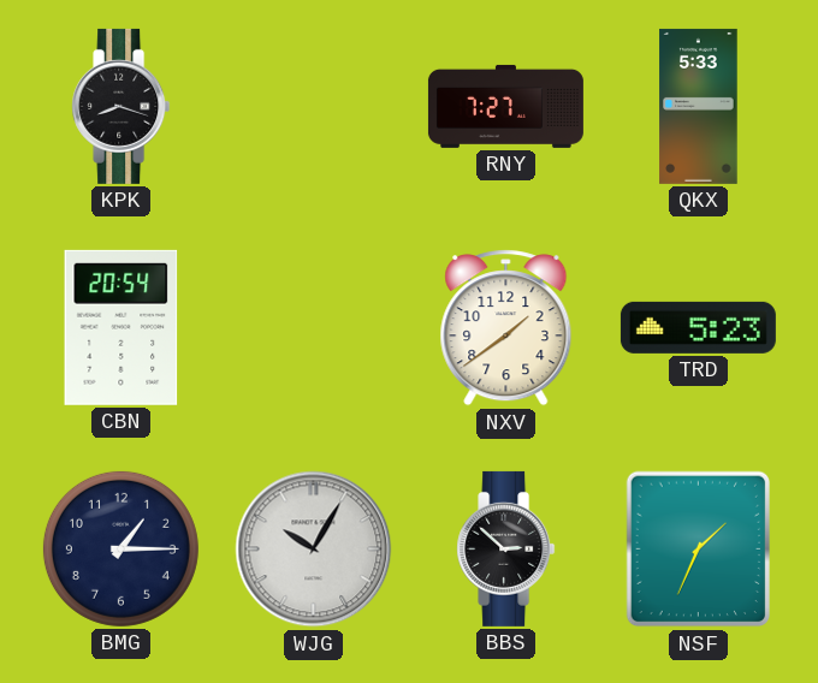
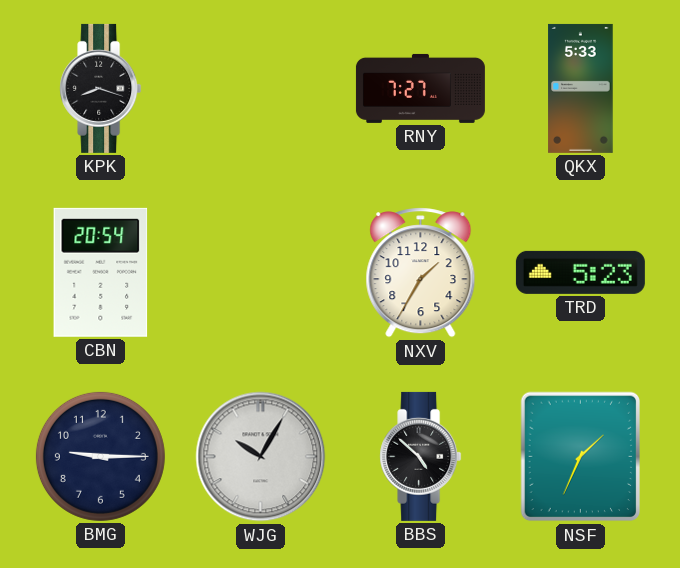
NXV: 1:39 -> 1:35 (421, 273)
BMG: 1:15 -> 9:15 (100, 456)
BBS: 2:52 -> 4:52 (421, 456)
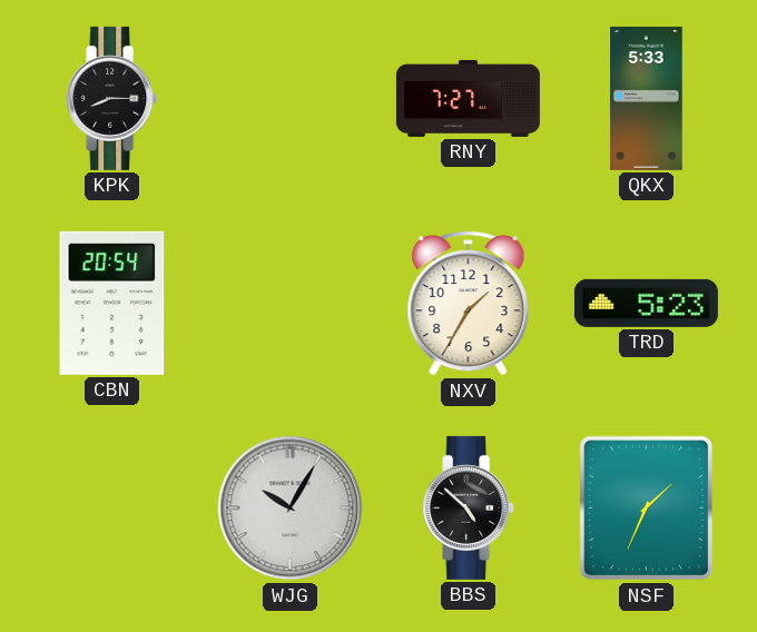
KPK: 8:18 -> 8:15 (112, 98)
BMG: 9:15 -> none (100, 456)
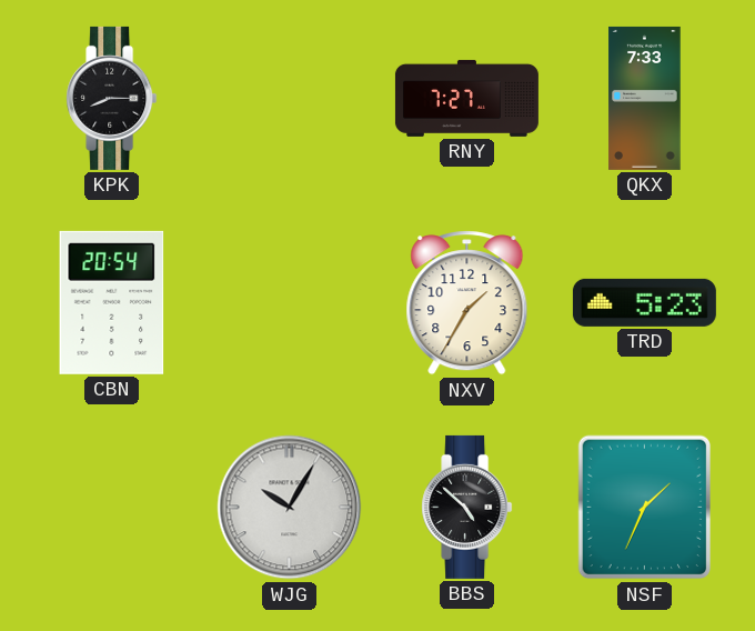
QKX: 5:33 -> 7:33 (645, 98)
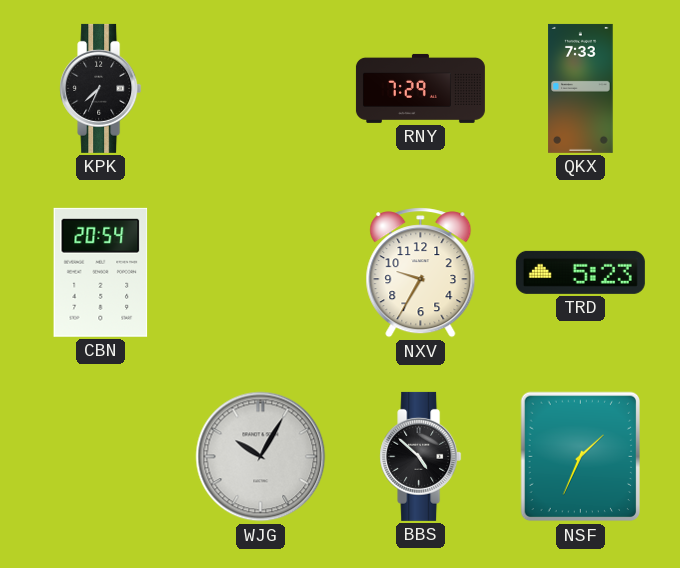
KPK: 8:15 -> 7:34 (101, 88)
RNY: 7:27 -> 7:29 (420, 88)
NXV: 1:35 -> 9:35 (421, 273)
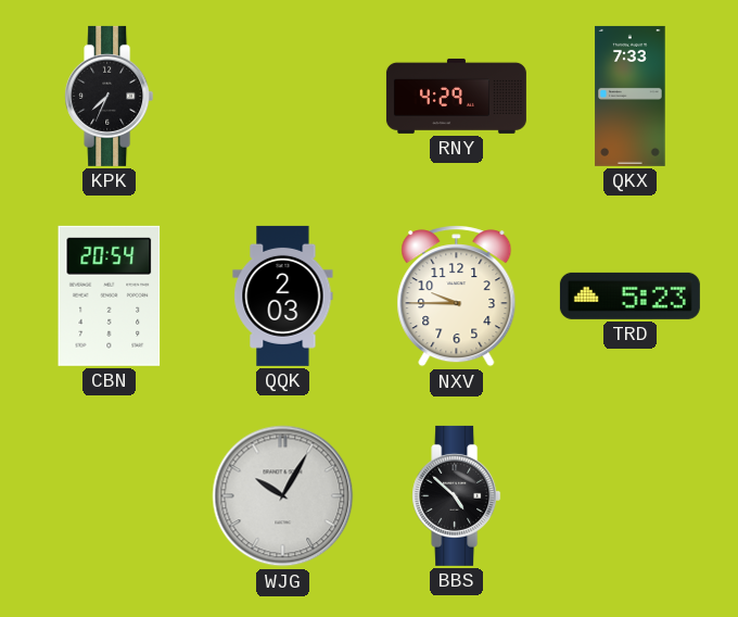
RNY: 7:29 -> 4:29 (456, 96)
QQK: none -> 2:03 (283, 295)
NXV: 9:35 -> 9:45 (457, 297)
NSF: 1:34 -> none (581, 457)
